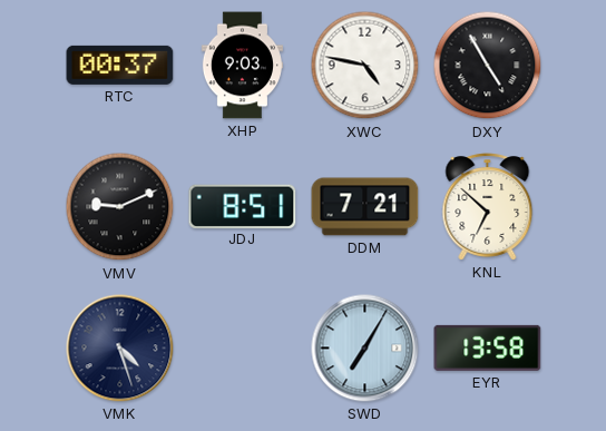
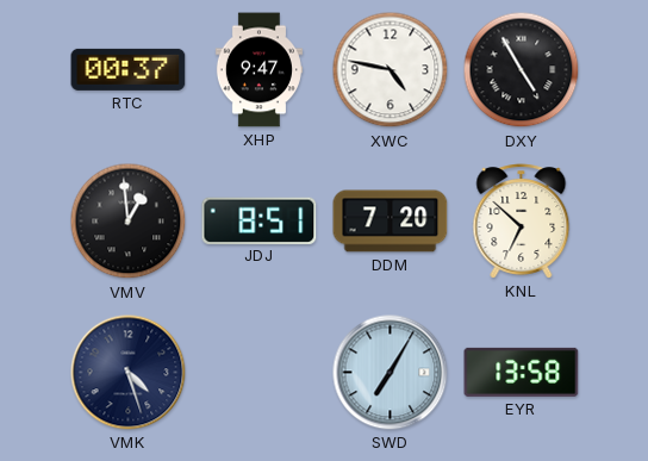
XHP: 9:03 -> 9:47 (258, 70)
VMV: 9:11 -> 12:59 (129, 222)
DDM: 7:21 -> 7:20 (391, 222)
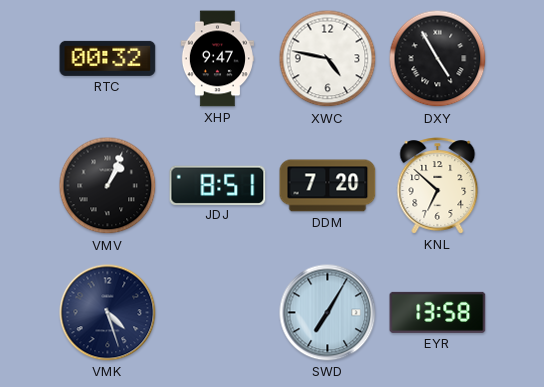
RTC: 00:37 -> 00:32 (108, 58)
VMV: 12:59 -> 1:04 (108, 186)
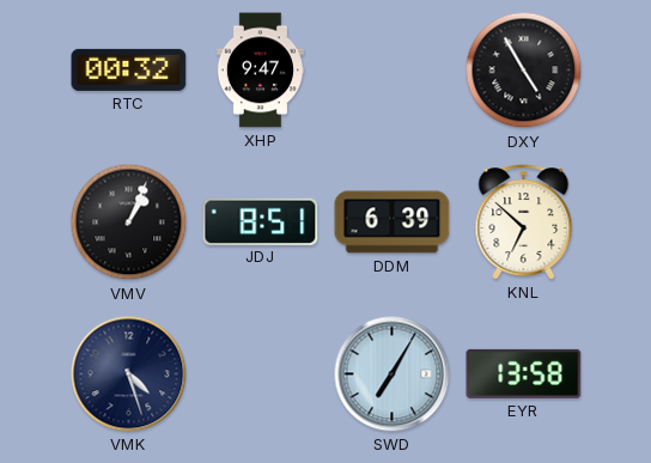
XWC: 4:47 -> none (328, 59)
DDM: 7:20 -> 6:39 (393, 223)
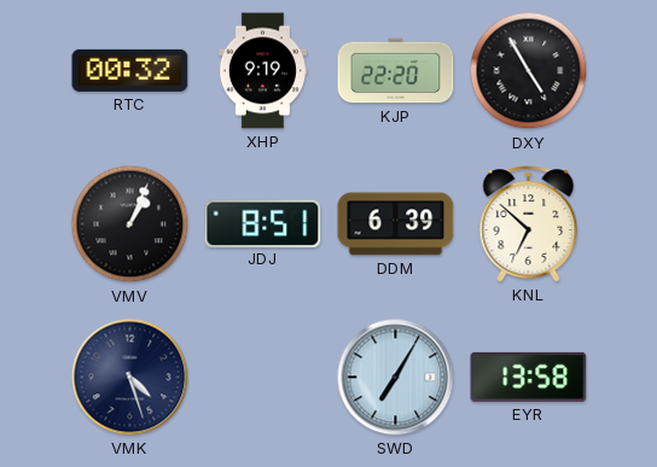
XHP: 9:47 -> 9:19 (262, 71)
KJP: none -> 22:20 (396, 71)
